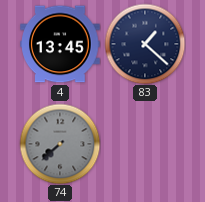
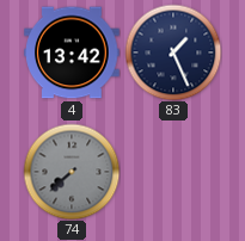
4: 13:45 -> 13:42 (72, 52)
83: 1:22 -> 1:26 (173, 52)
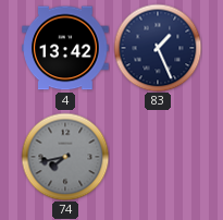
74: 7:38 -> 7:43 (65, 157)
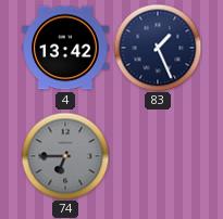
74: 7:43 -> 6:45 (65, 156)
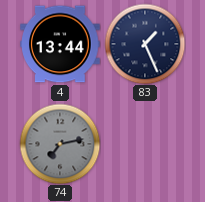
4: 13:42 -> 13:44 (60, 44)
74: 6:45 -> 7:13 (60, 144)
